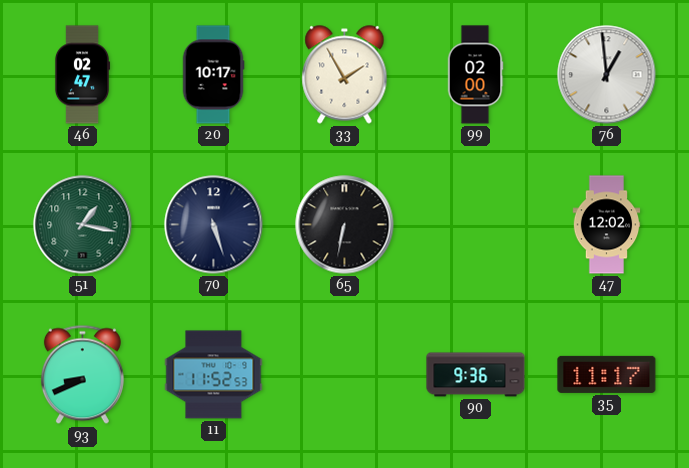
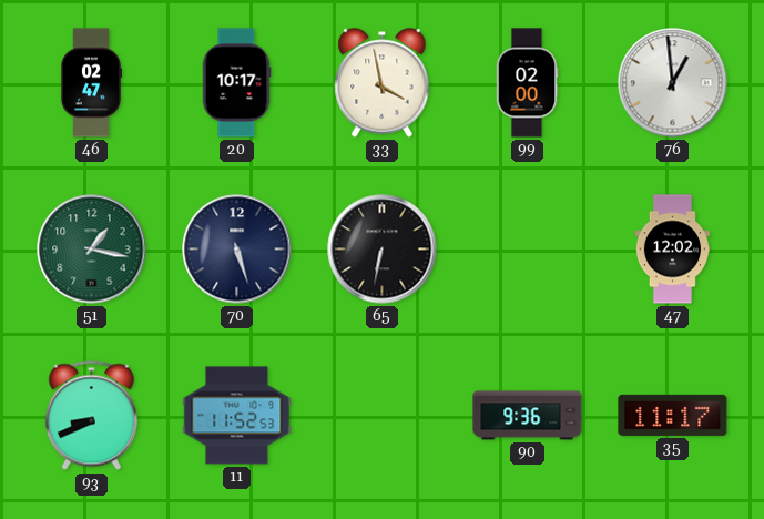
33: 1:55 -> 3:58 (383, 83)
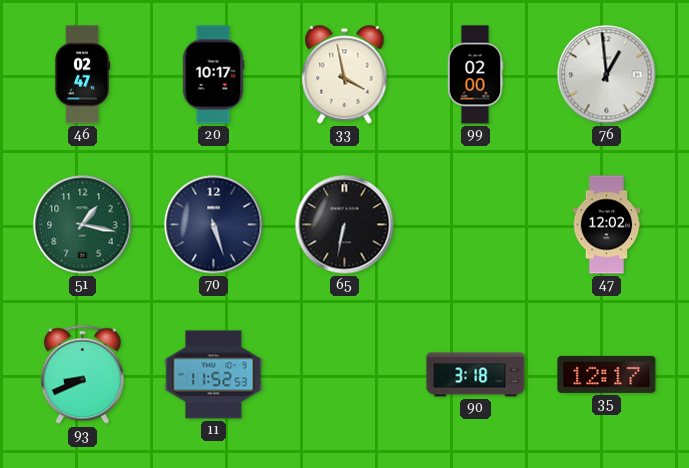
90: 9:36 -> 3:18 (476, 375)
35: 11:17 -> 12:17 (607, 374)
